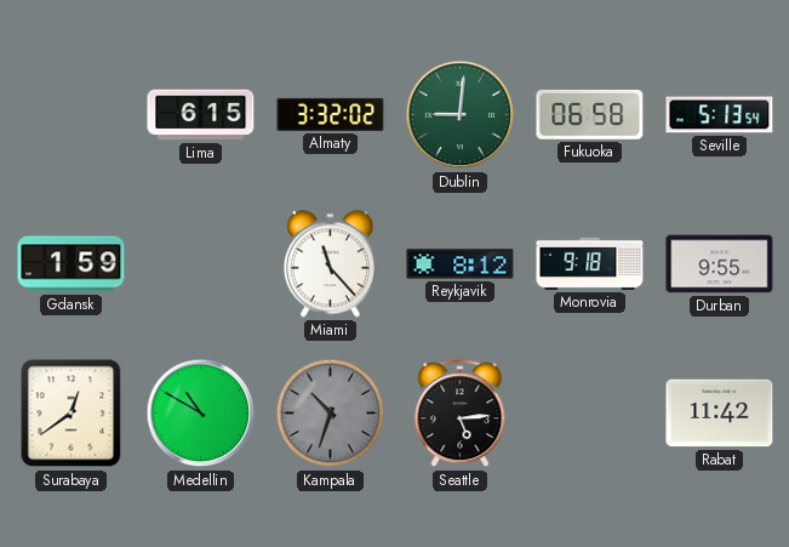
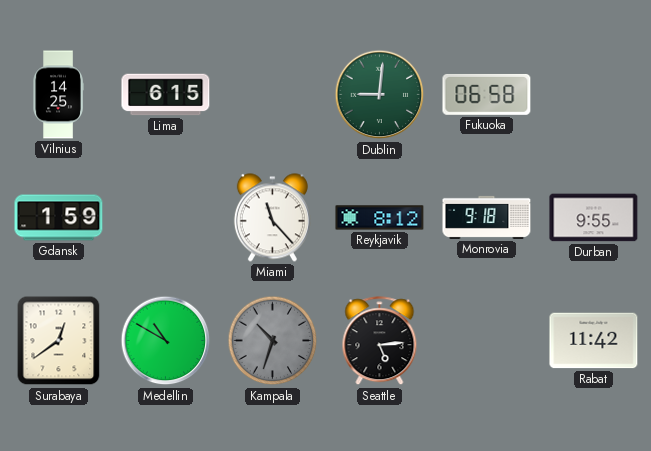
Vilnius: none -> 14:25 (58, 95)
Almaty: 3:32 -> none (331, 114)
Seville: 5:13 -> none (720, 115)
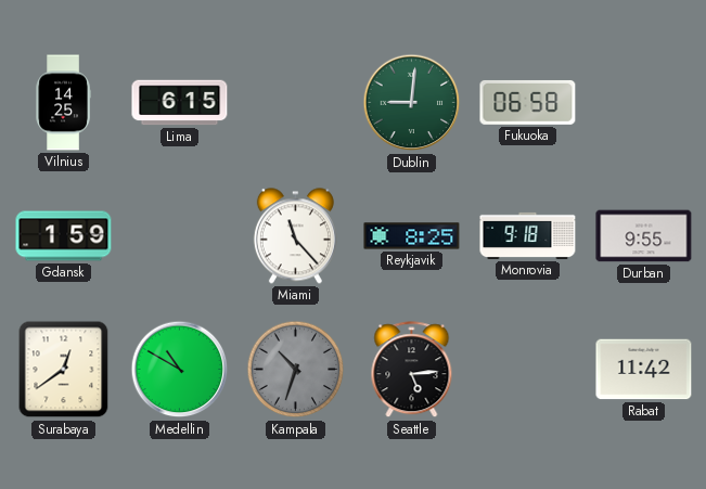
Reykjavik: 8:12 -> 8:25 (412, 236)
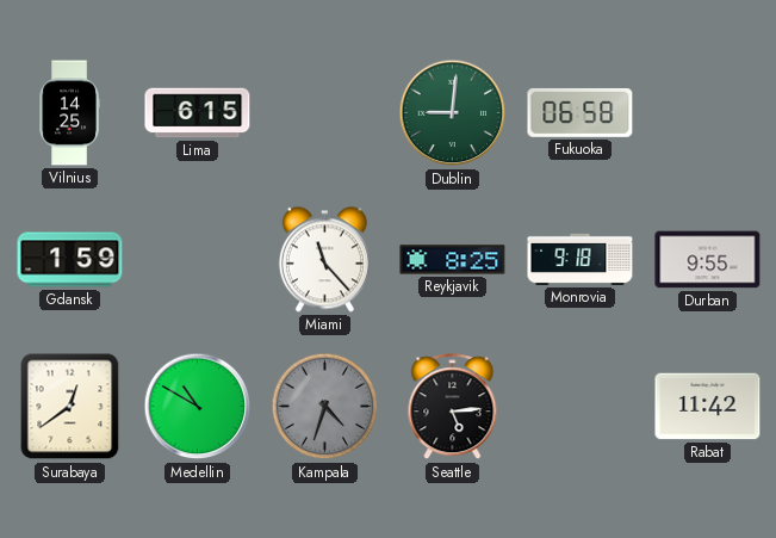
Kampala: 10:33 -> 4:33 (325, 407)
